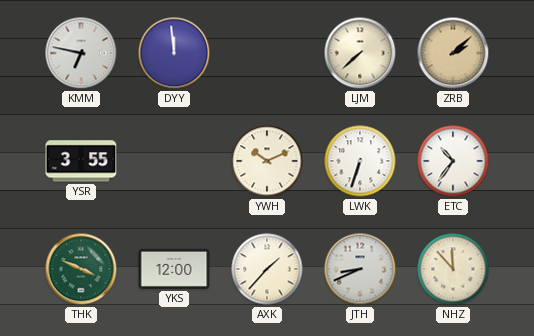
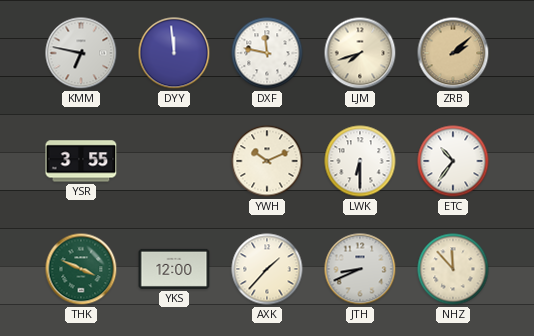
DXF: none -> 11:47 (267, 53)
LJM: 7:38 -> 7:42 (360, 53)
LWK: 6:33 -> 6:30 (360, 161)
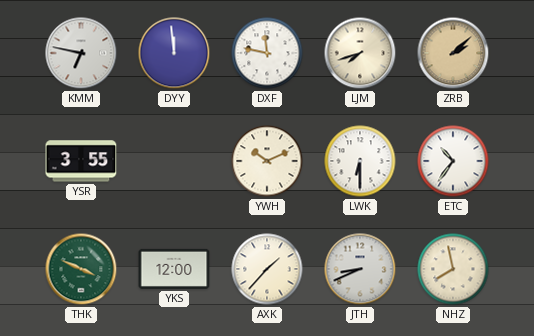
NHZ: 11:53 -> 7:58 (453, 269)
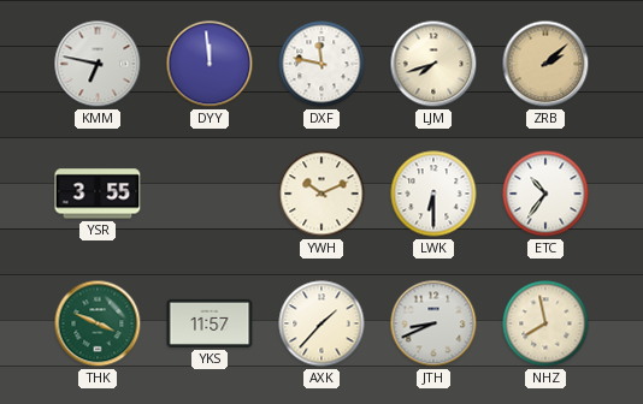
YKS: 12:00 -> 11:57 (210, 323)
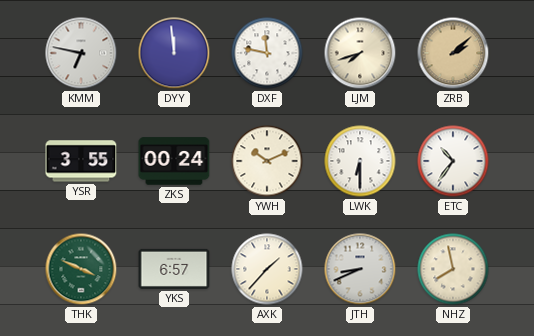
ZKS: none -> 00:24 (174, 161)
YKS: 11:57 -> 6:57 (174, 269)
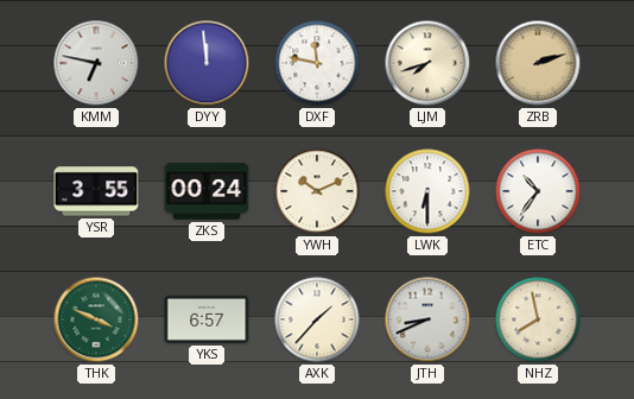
ZRB: 2:08 -> 2:12 (538, 63)
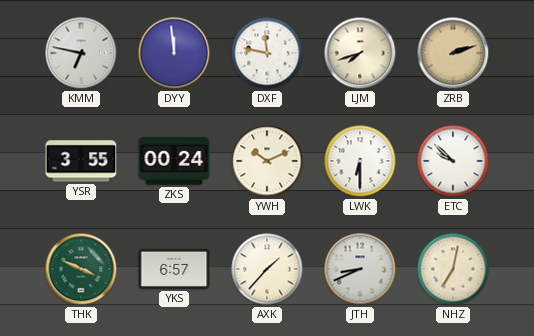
ETC: 10:36 -> 9:52 (453, 161)
NHZ: 7:58 -> 7:02 (453, 269)
